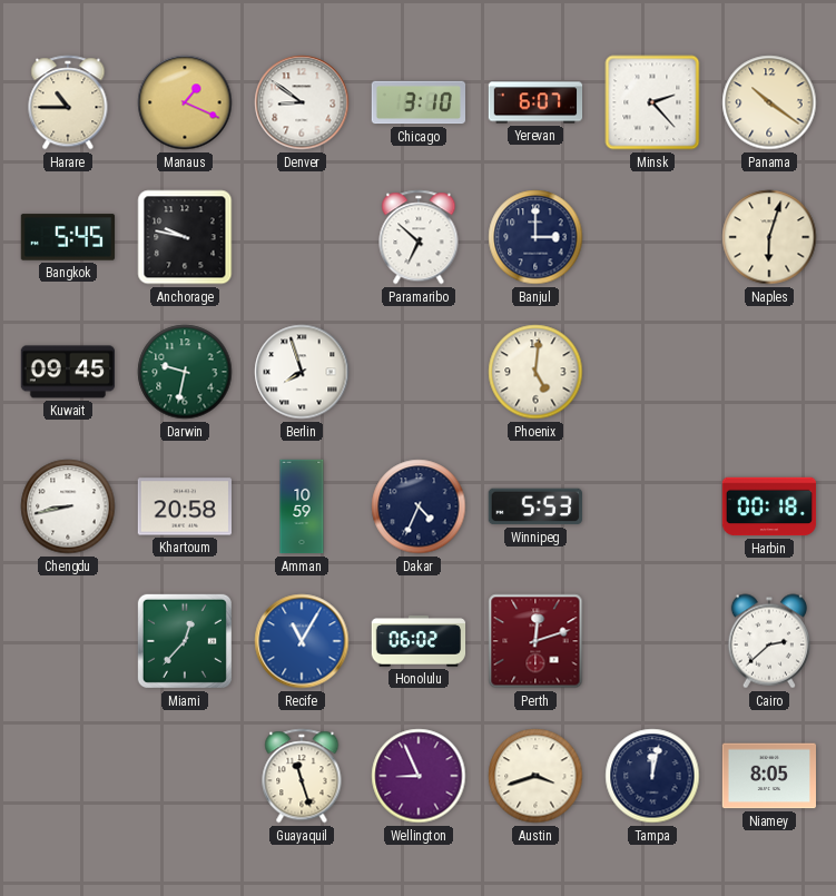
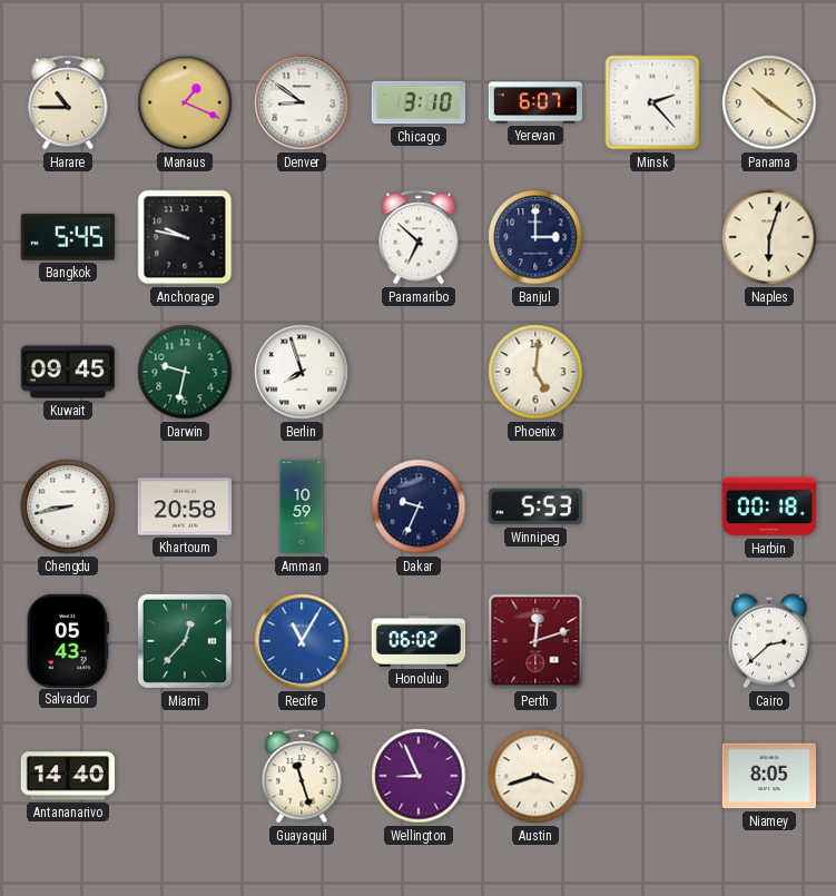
Dakar: 4:34 -> 9:34 (419, 506)
Salvador: none -> 05:43 (68, 640)
Antananarivo: none -> 14:40 (67, 776)
Tampa: 12:02 -> none (652, 776)
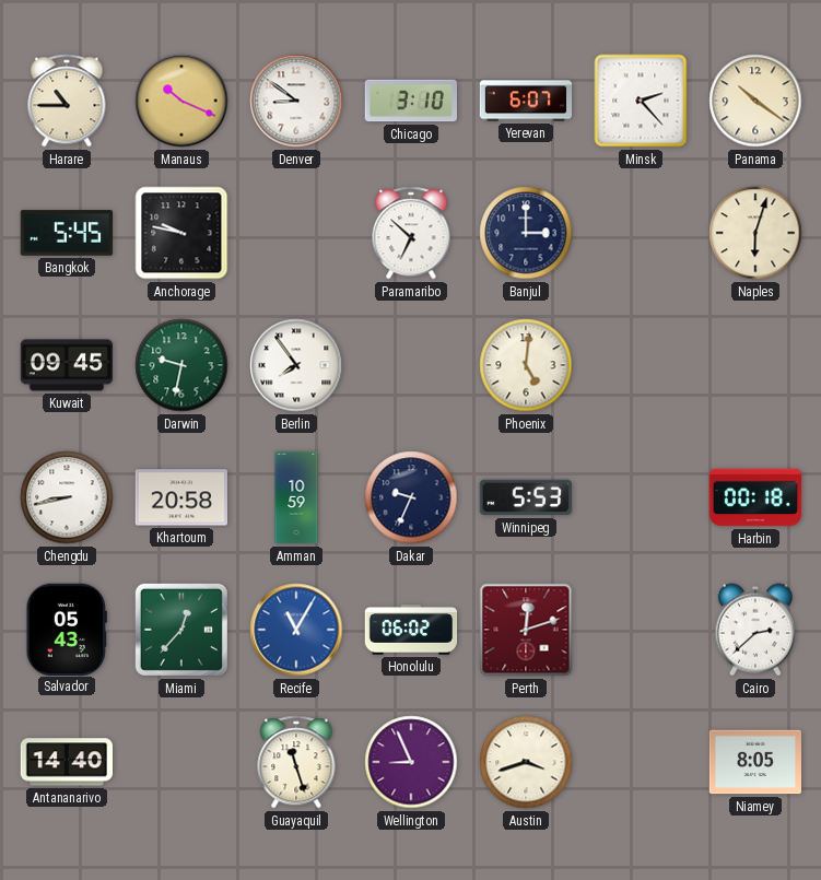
Manaus: 1:19 -> 10:19 (181, 101)
Berlin: 7:57 -> 7:54 (296, 365)
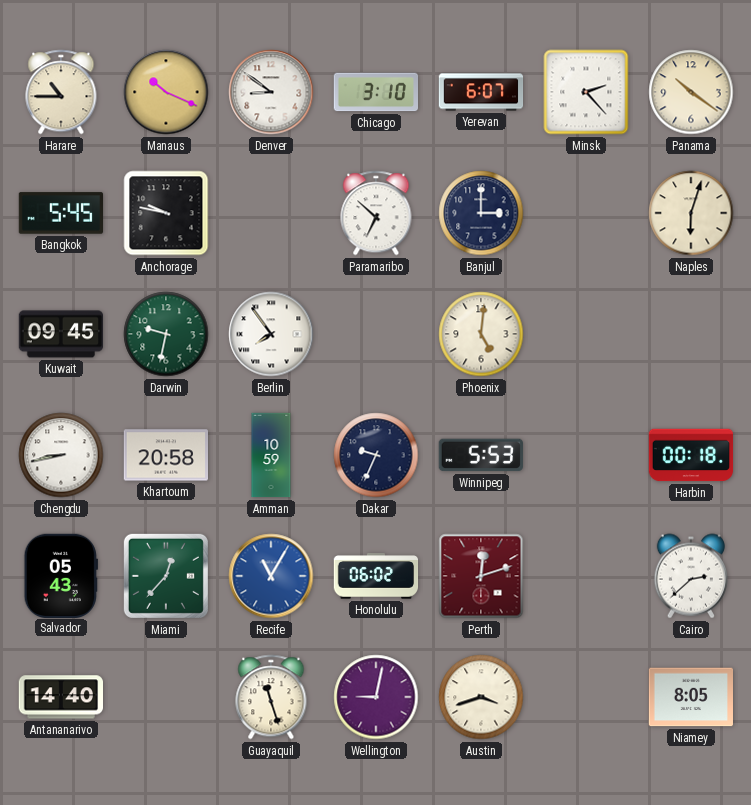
Wellington: 8:56 -> 9:02 (376, 697)
